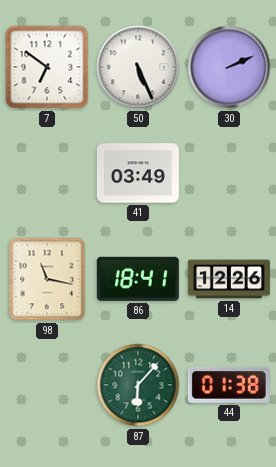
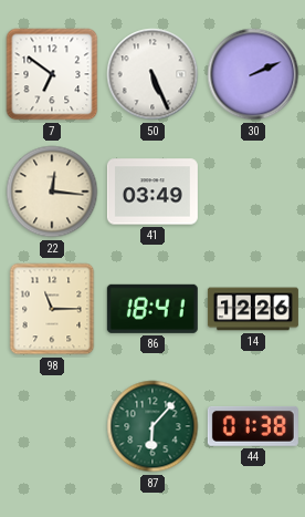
22: none -> 12:16 (52, 192)
98: 11:17 -> 11:15 (52, 309)
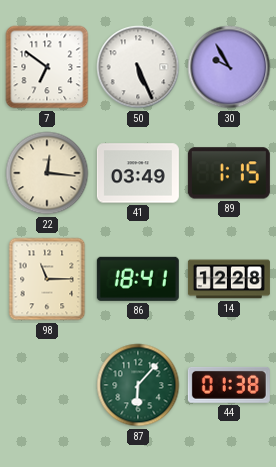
30: 2:11 -> 9:55 (229, 67)
89: none -> 1:15 (229, 173)
14: 12:26 -> 12:28 (229, 279)
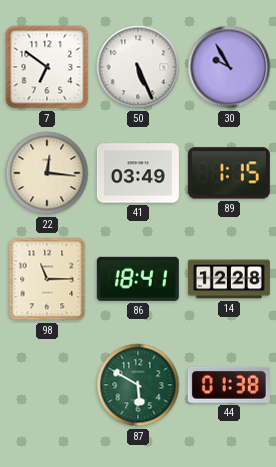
87: 6:07 -> 5:50 (138, 385)
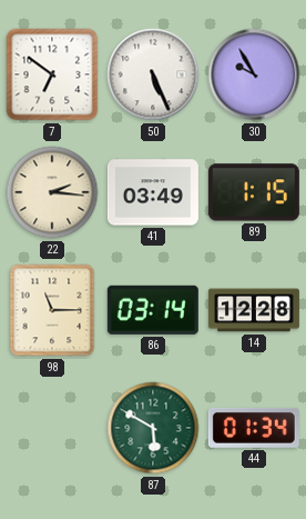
22: 12:16 -> 2:16 (52, 192)
86: 18:41 -> 03:14 (153, 310)
44: 01:38 -> 01:34 (254, 428)
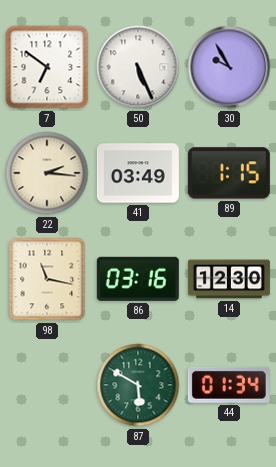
98: 11:15 -> 11:17 (47, 279)
86: 03:14 -> 03:16 (138, 279)
14: 12:28 -> 12:30 (229, 279)
